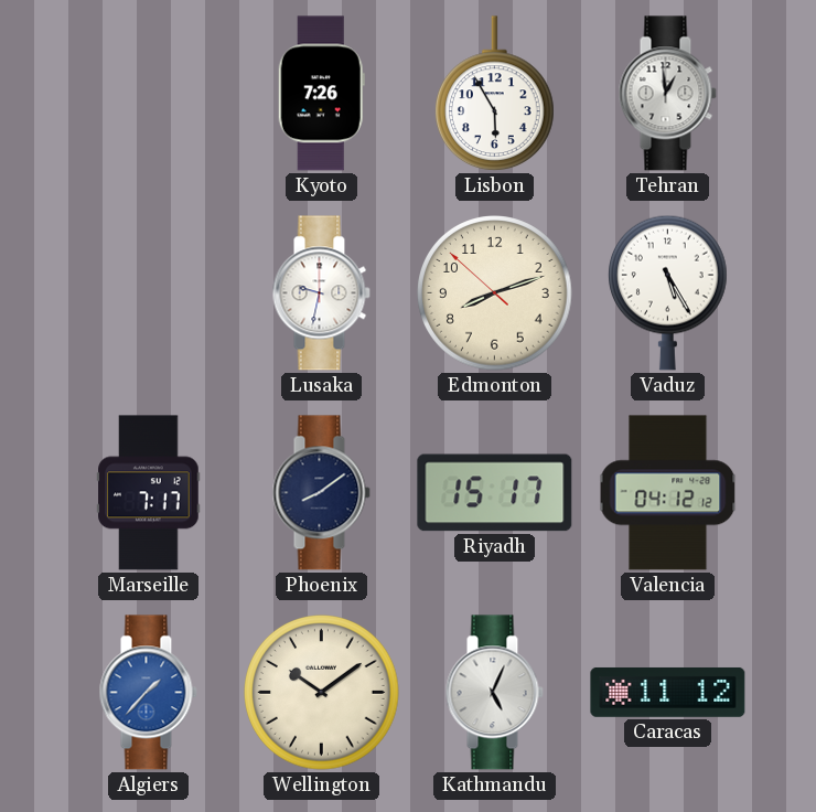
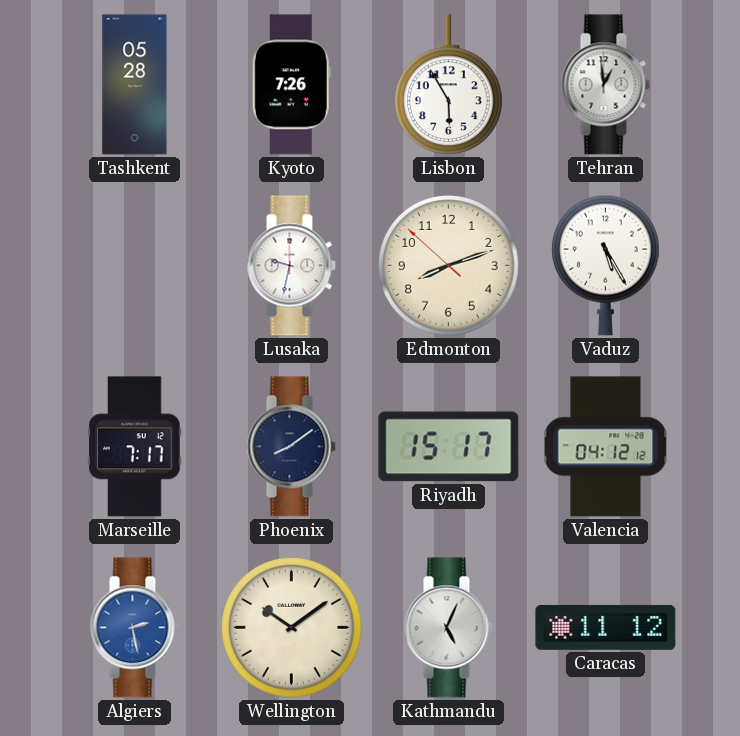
Tashkent: none -> 05:28 (135, 85)
Algiers: 1:37 -> 2:28 (134, 628)
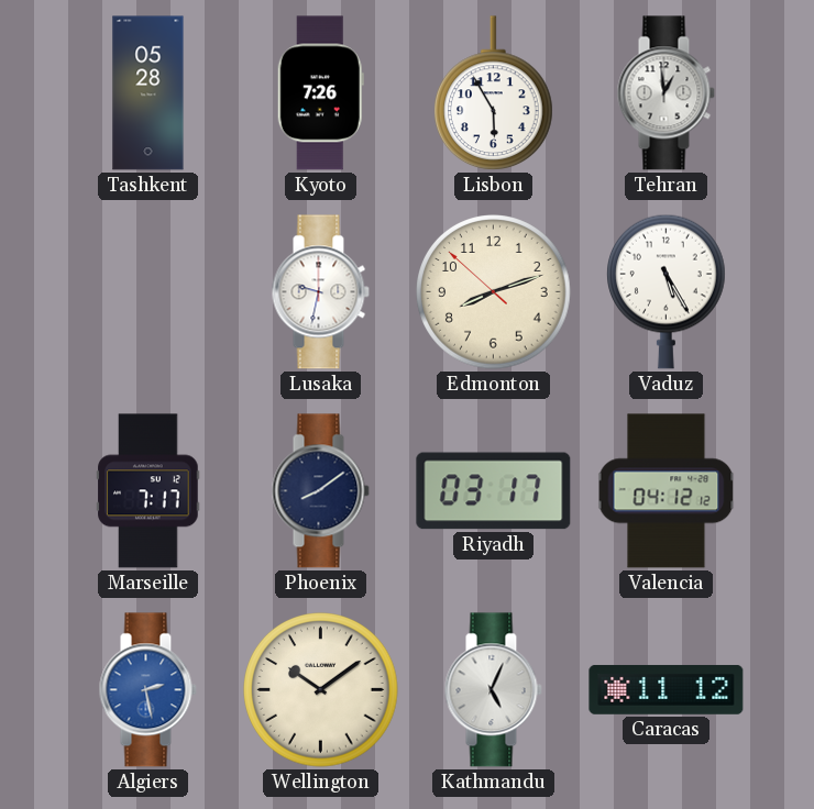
Riyadh: 15:17 -> 03:17 (494, 491)
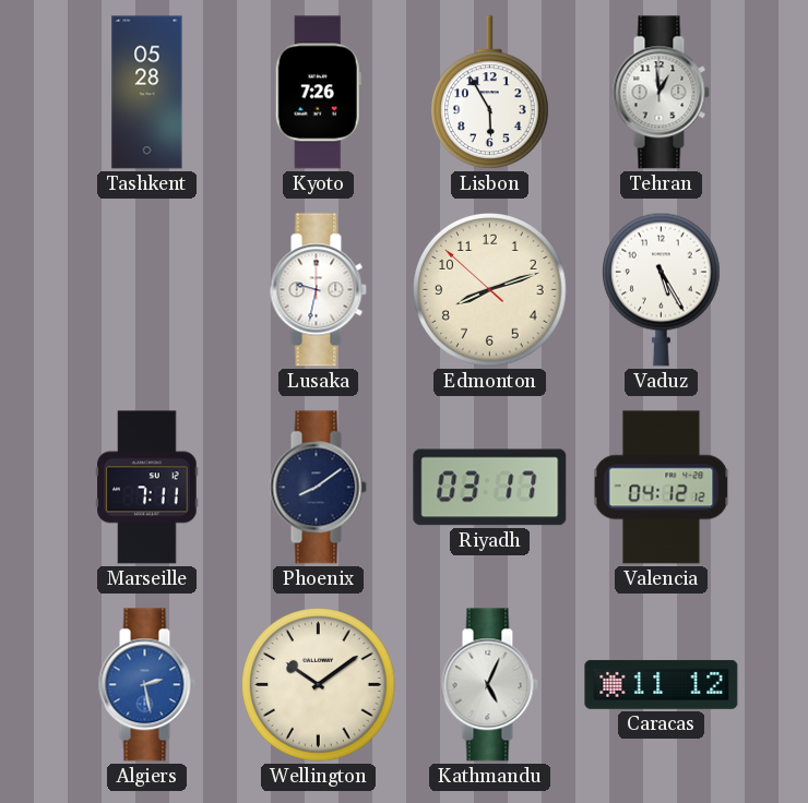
Marseille: 7:17 -> 7:11 (147, 488)
